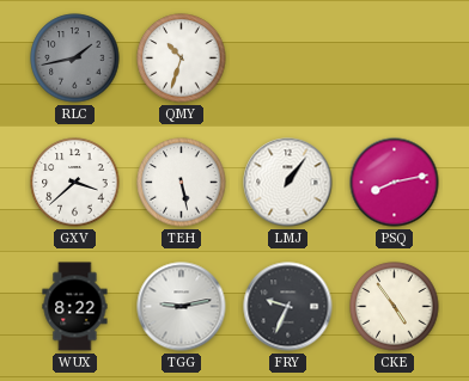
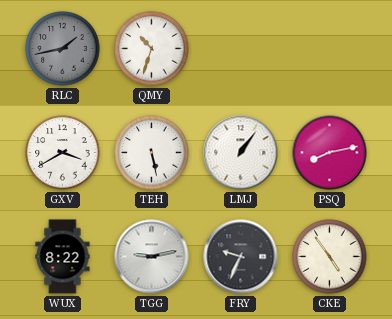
GXV: 3:38 -> 3:40 (63, 153)
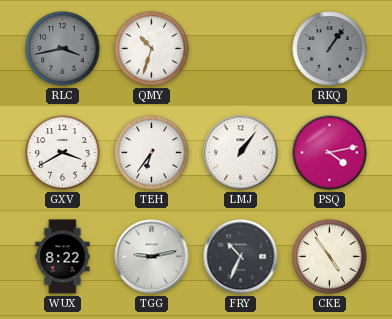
RLC: 1:43 -> 3:43 (63, 49)
RKQ: none -> 1:06 (330, 49)
TEH: 5:28 -> 6:36 (152, 153)
PSQ: 8:13 -> 4:13 (330, 153)
FRY: 9:34 -> 10:34 (241, 257)
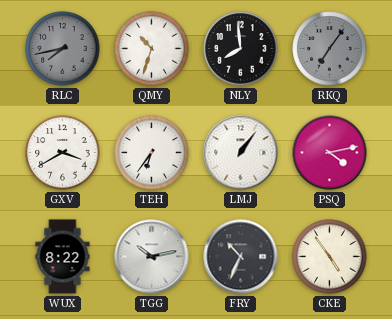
RLC: 3:43 -> 7:43 (63, 49)
NLY: none -> 7:59 (241, 49)
RKQ: 1:06 -> 7:06 (330, 49)
TGG: 9:13 -> 10:13 (152, 257)
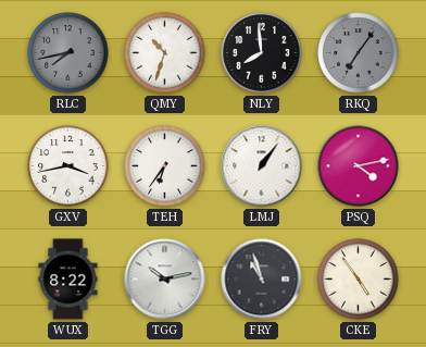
GXV: 3:40 -> 3:43 (68, 166)
FRY: 10:34 -> 10:57 (262, 280)
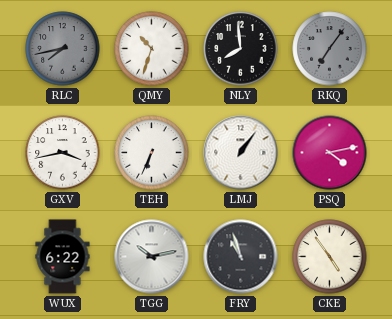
TEH: 6:36 -> 6:34 (152, 153)
WUX: 8:22 -> 6:22 (63, 257)
